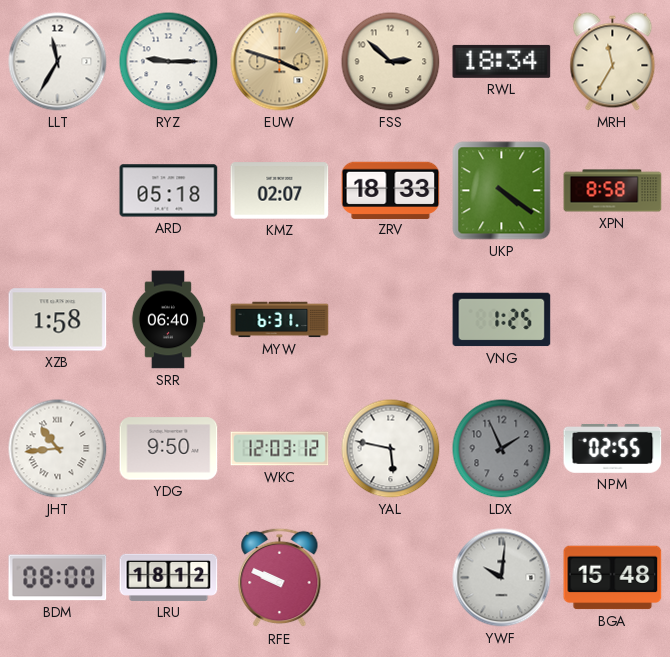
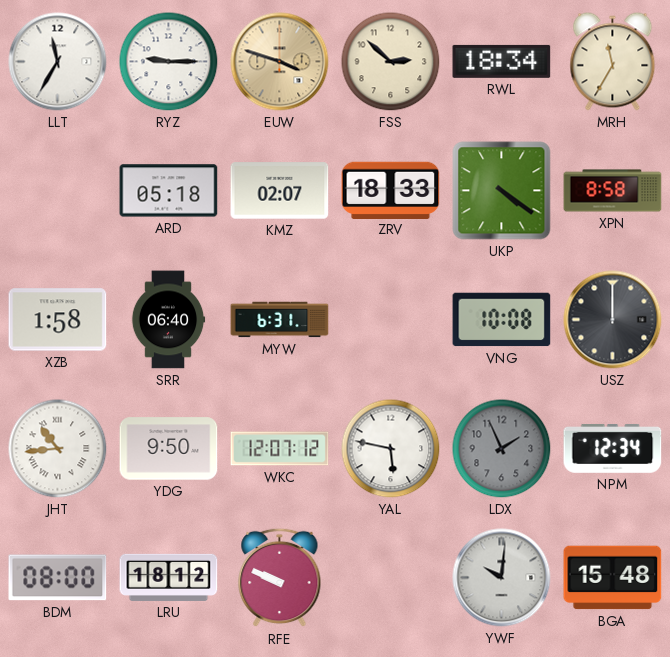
VNG: 1:25 -> 10:08 (502, 320)
USZ: none -> 12:00 (613, 320)
WKC: 12:03 -> 12:07 (280, 449)
NPM: 02:55 -> 12:34 (613, 448)
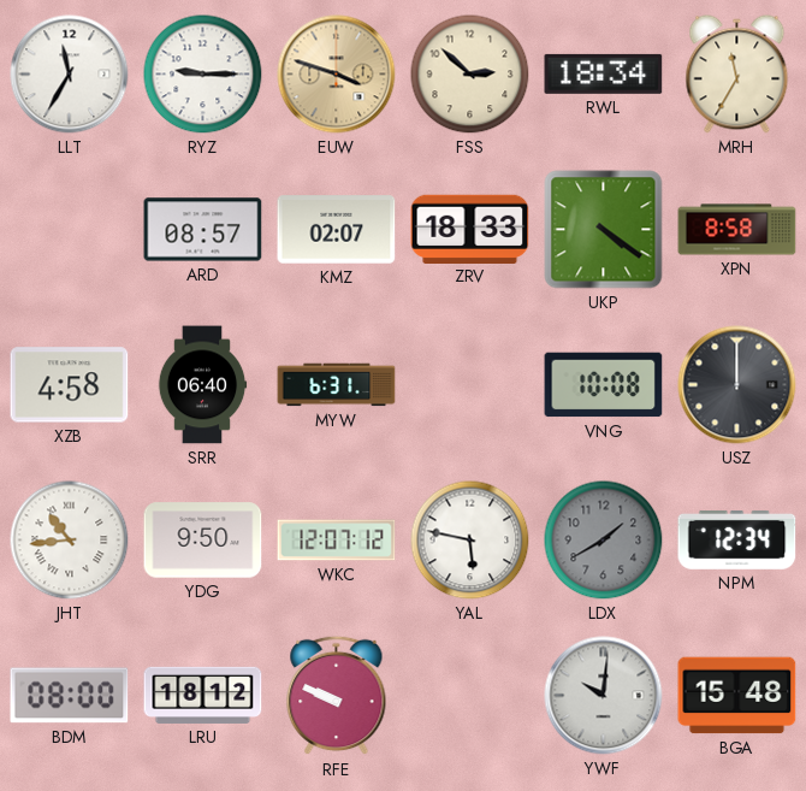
ARD: 05:18 -> 08:57 (203, 230)
XZB: 1:58 -> 4:58 (70, 385)
LDX: 1:56 -> 1:40 (604, 541)
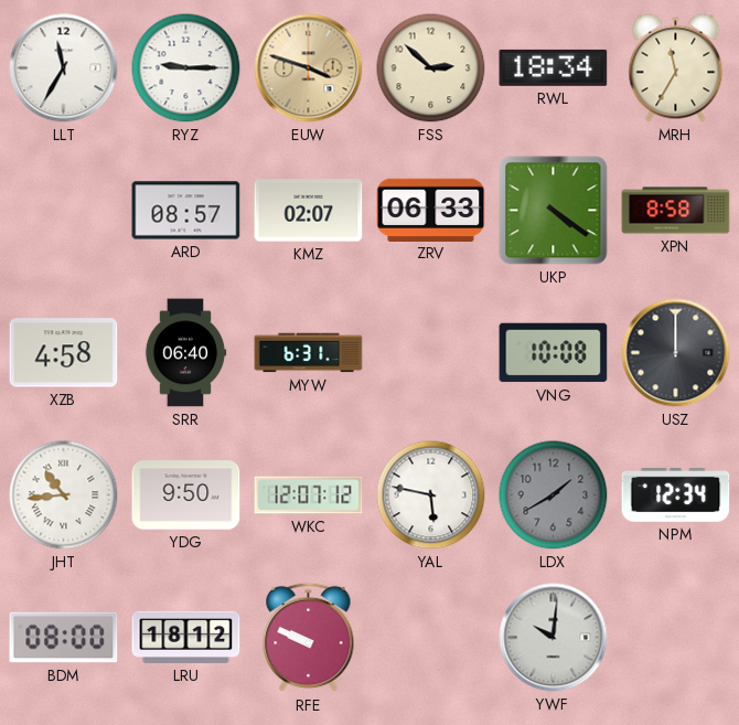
ZRV: 18:33 -> 06:33 (431, 210)
BGA: 15:48 -> none (737, 696)
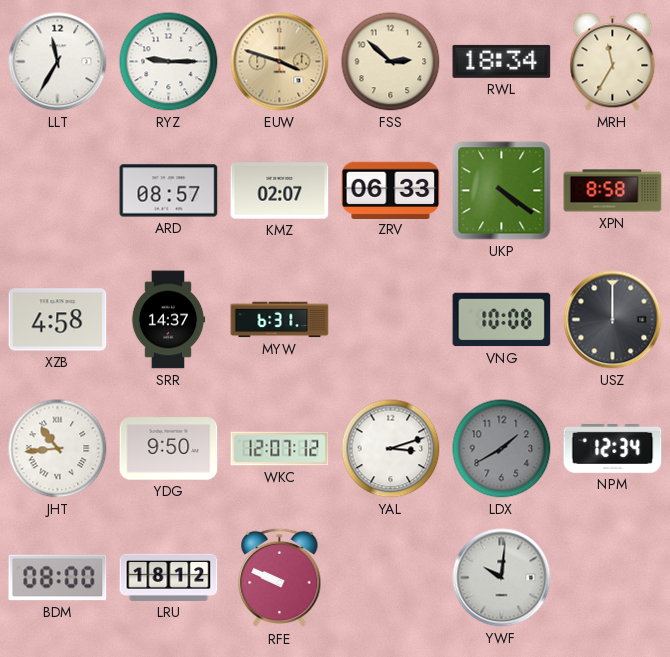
SRR: 06:40 -> 14:37 (168, 320)
YAL: 5:47 -> 3:12 (391, 449)
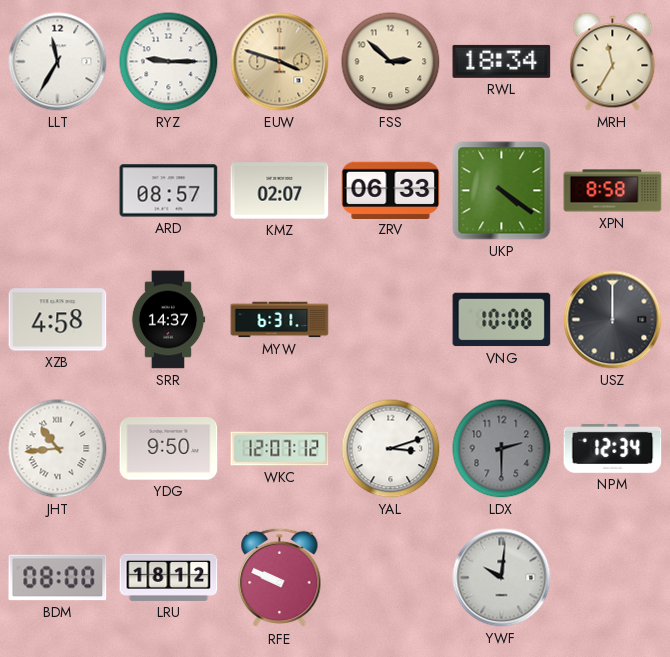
LDX: 1:40 -> 2:30 (502, 449)
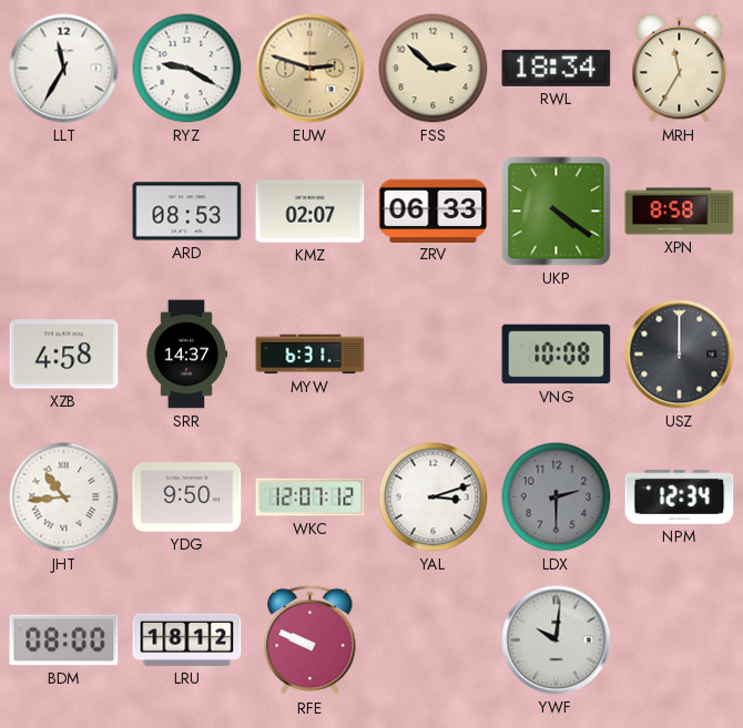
RYZ: 9:15 -> 9:20 (187, 69)
EUW: 3:48 -> 2:48 (311, 69)
ARD: 08:57 -> 08:53 (187, 212)
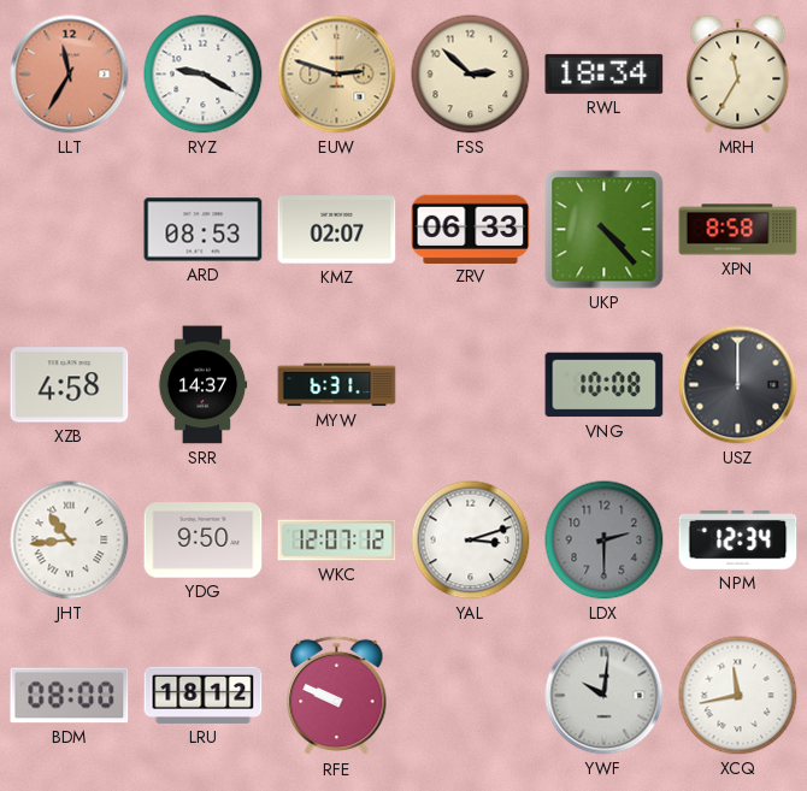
LLT dial: white -> salmon (70, 75)
UKP: 4:21 -> 4:23 (605, 230)
XCQ: none -> 11:43 (738, 696)
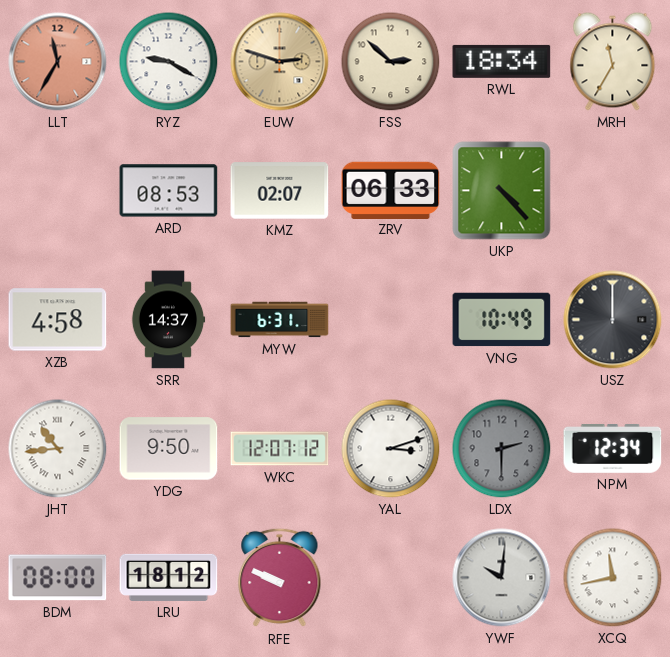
XPN: 8:58 -> none (738, 230)
VNG: 10:08 -> 10:49 (502, 320)
